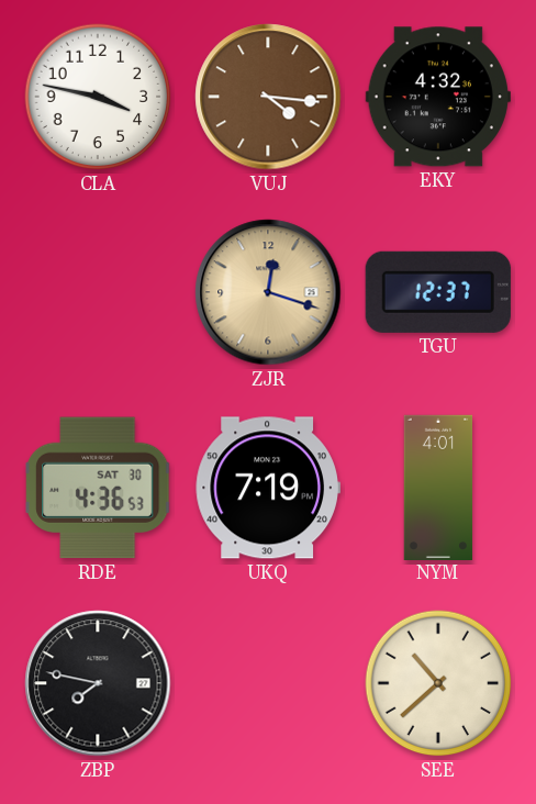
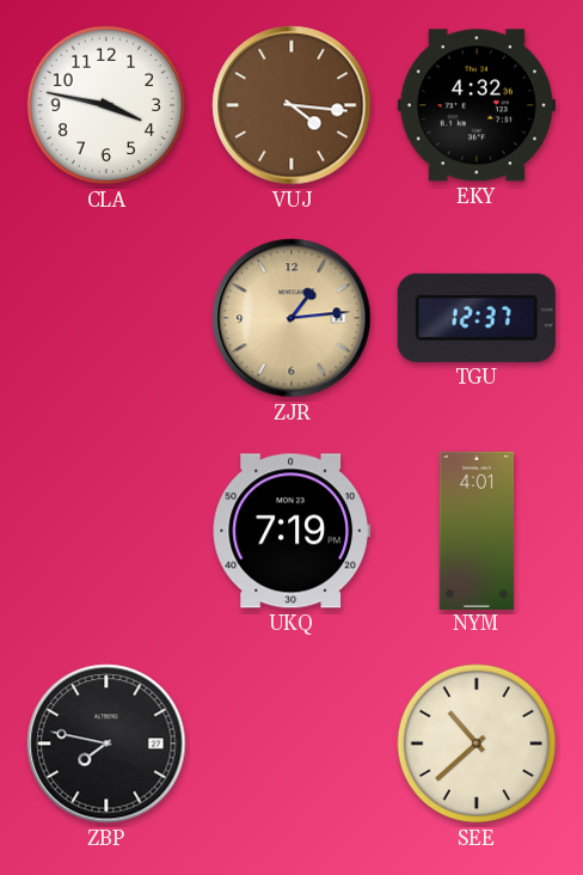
ZJR: 12:18 -> 1:14 (291, 318)
RDE: 4:36 -> none (99, 488)
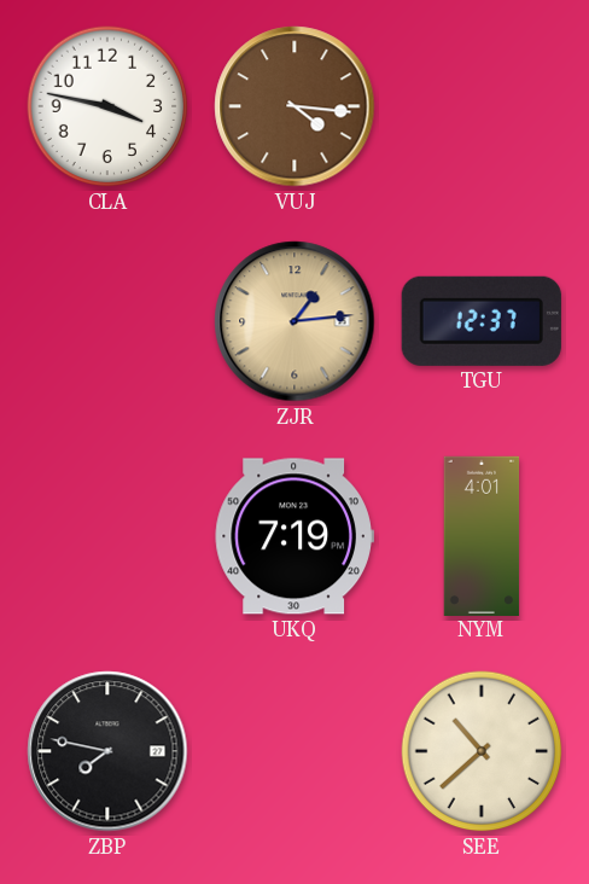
EKY: 4:32 -> none (477, 105)
